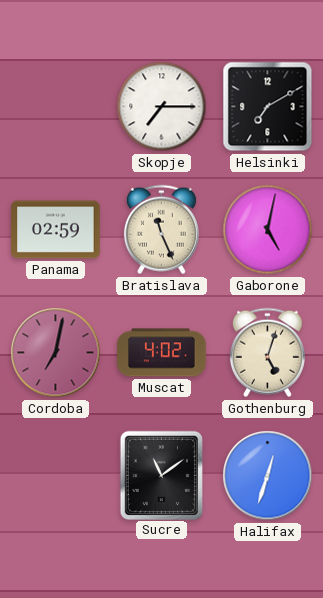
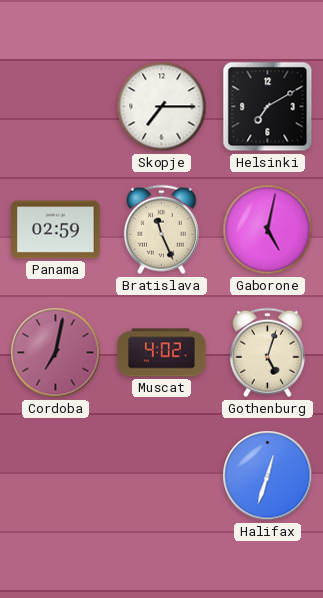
Sucre: 11:09 -> none (161, 475)
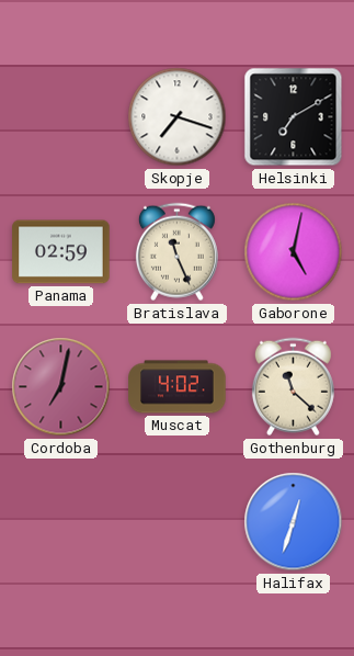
Skopje: 7:15 -> 7:18 (178, 117)
Gothenburg: 5:03 -> 11:22 (293, 387)
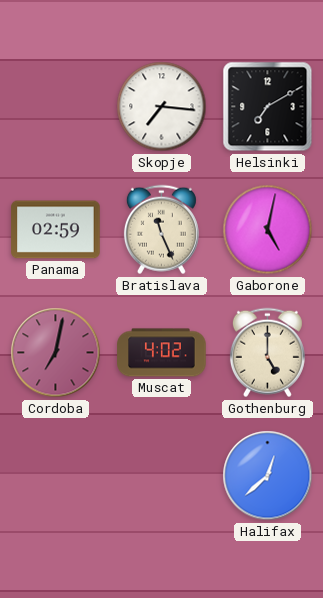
Skopje: 7:18 -> 7:16 (162, 107)
Gothenburg: 11:22 -> 5:00 (267, 353)
Halifax: 12:33 -> 12:38 (268, 476)
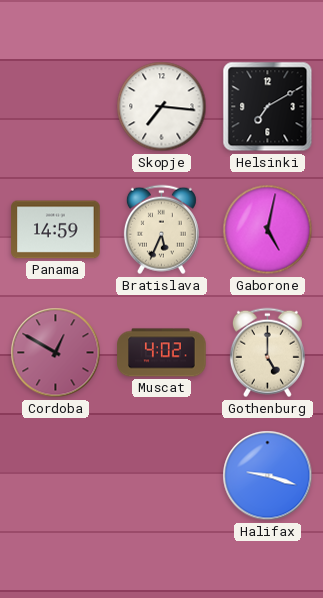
Panama: 02:59 -> 14:59 (56, 230)
Bratislava: 11:26 -> 5:34 (161, 230)
Cordoba: 7:02 -> 12:50 (56, 353)
Halifax: 12:38 -> 9:18 (268, 476)
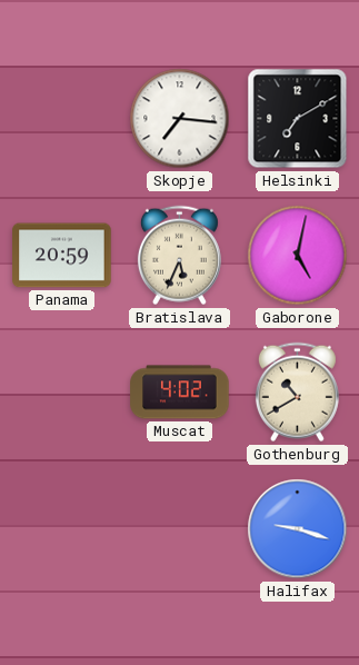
Panama: 14:59 -> 20:59 (62, 256)
Cordoba: 12:50 -> none (56, 353)
Gothenburg: 5:00 -> 10:40 (297, 393)
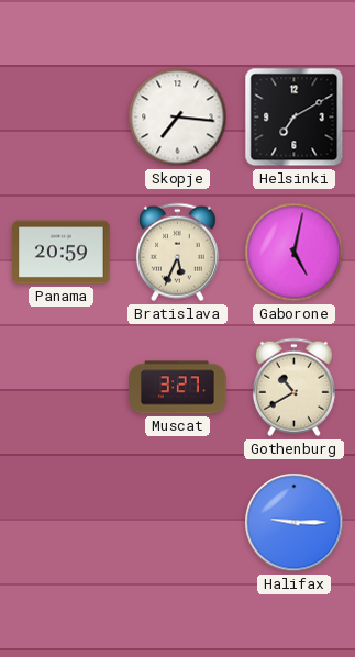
Muscat: 4:02 -> 3:27 (178, 388)
Halifax: 9:18 -> 9:15 (295, 523)
